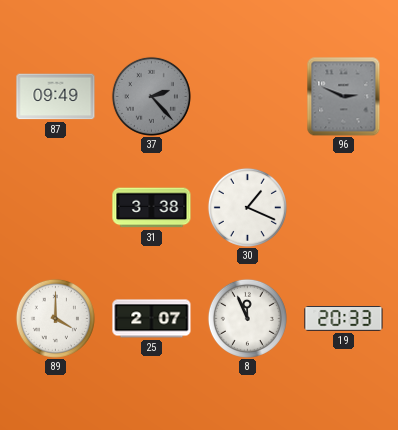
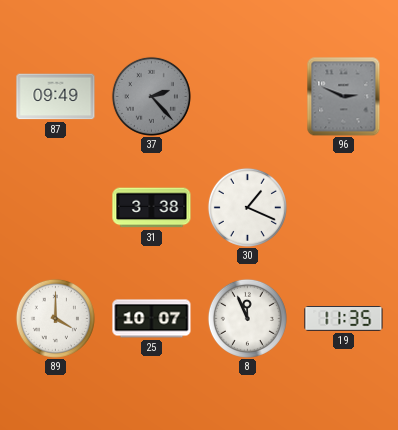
25: 2:07 -> 10:07 (152, 319)
19: 20:33 -> 11:35 (344, 319)
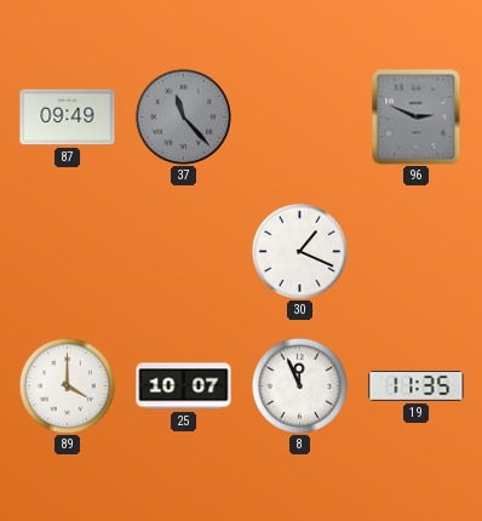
37: 2:23 -> 11:23 (183, 116)
31: 3:38 -> none (152, 208)
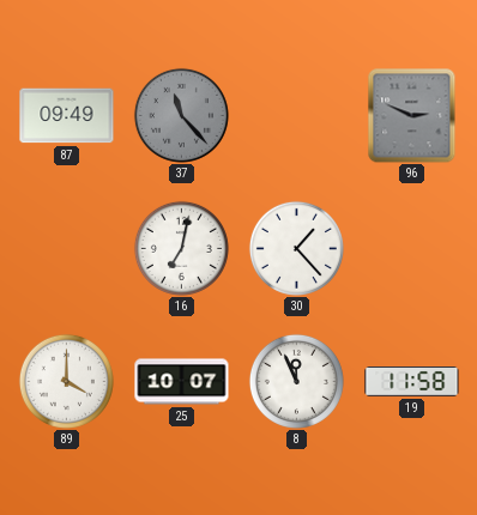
16: none -> 7:02 (181, 248)
30: 1:19 -> 1:23 (296, 248)
19: 11:35 -> 11:58 (412, 382)
